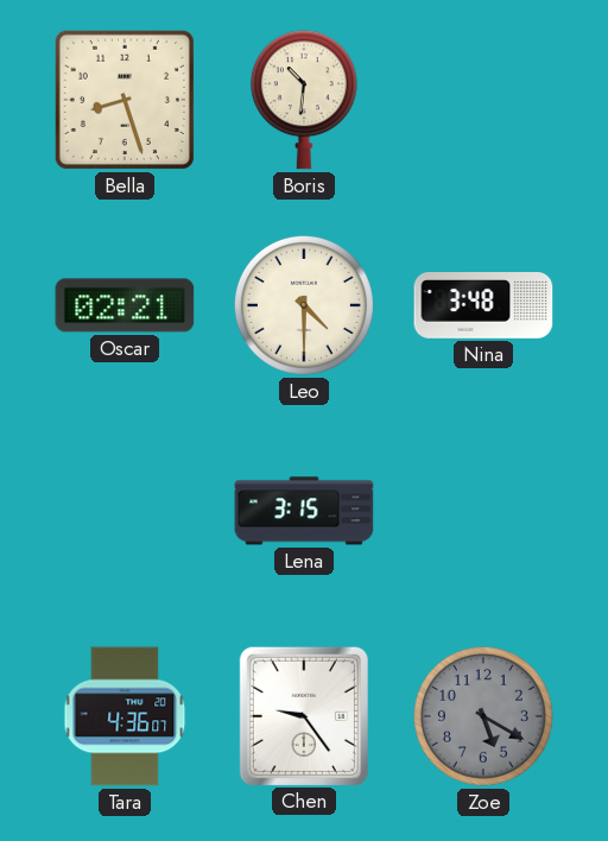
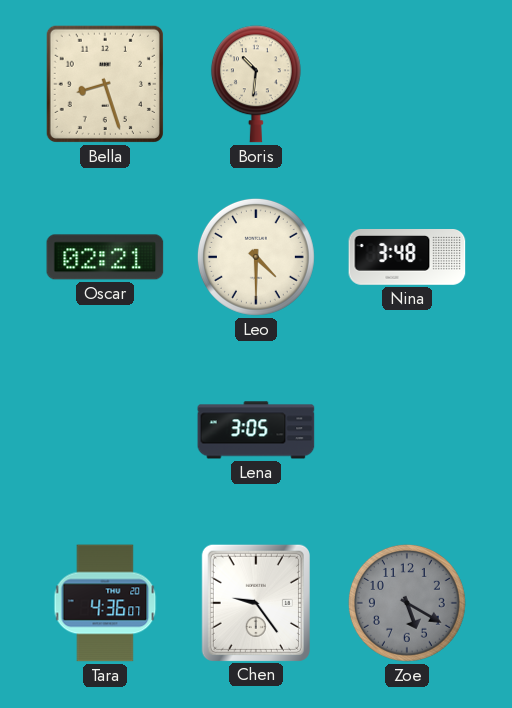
Lena: 3:15 -> 3:05 (256, 430)
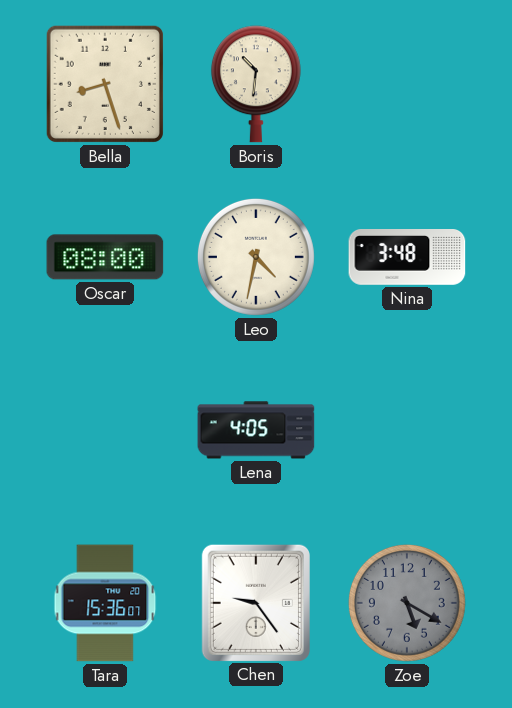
Oscar: 02:21 -> 08:00 (105, 257)
Leo: 4:30 -> 4:32 (256, 257)
Lena: 3:05 -> 4:05 (256, 430)
Tara: 4:36 -> 15:36 (105, 603)
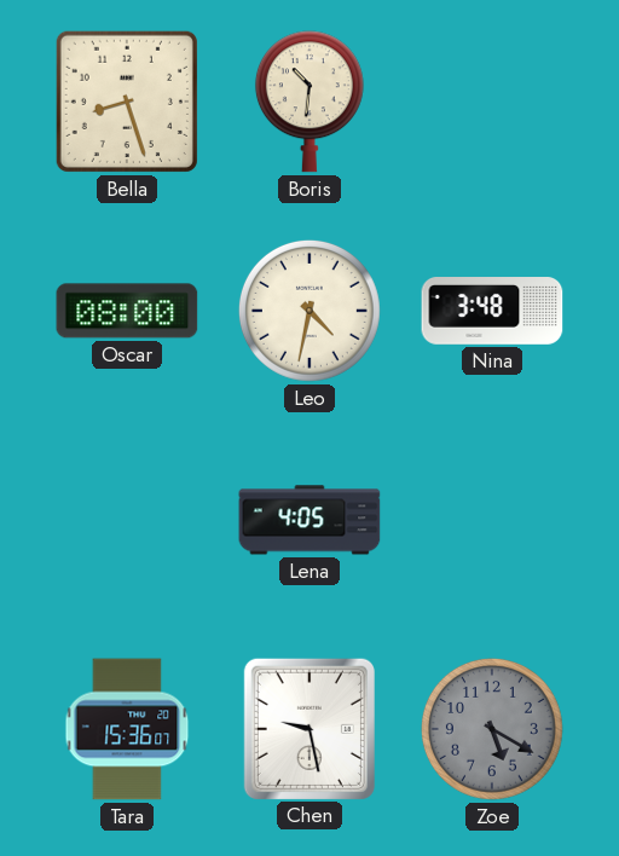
Chen: 9:24 -> 9:28 (309, 728)
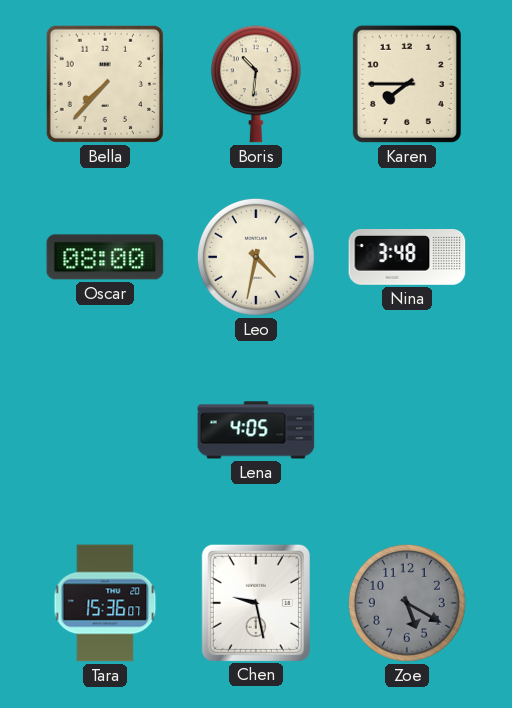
Bella: 8:27 -> 7:37 (105, 84)
Karen: none -> 7:45 (407, 84)
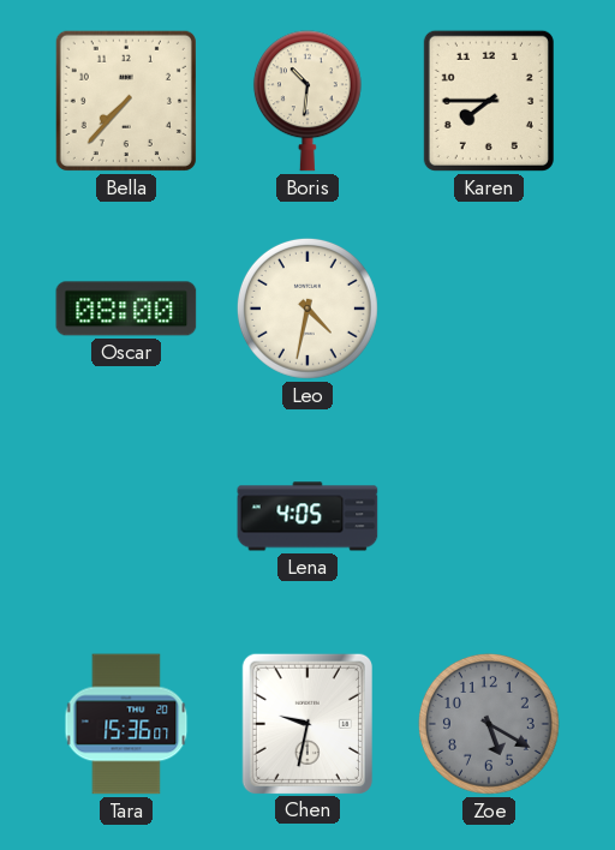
Nina: 3:48 -> none (407, 258)
Chen: 9:28 -> 9:32 (307, 723)
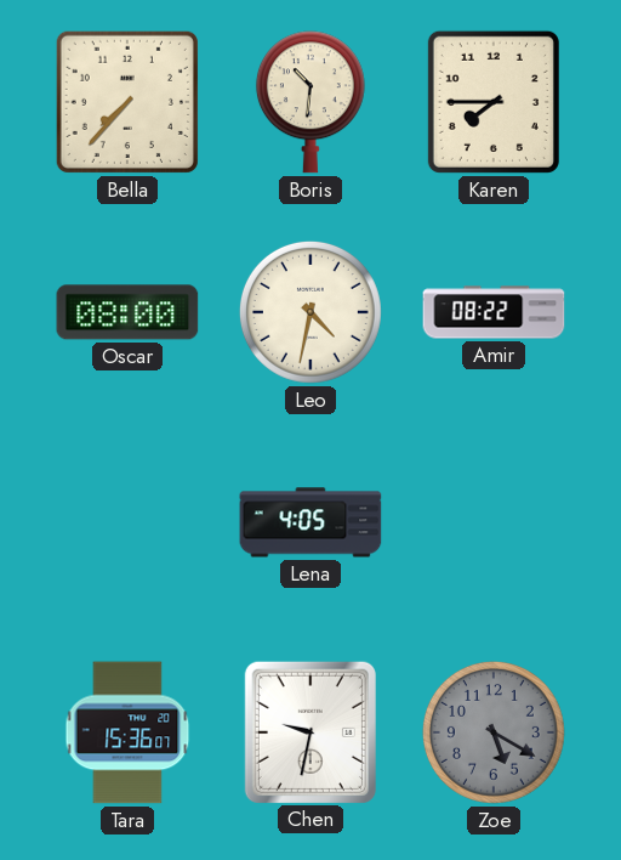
Amir: none -> 08:22 (494, 312)
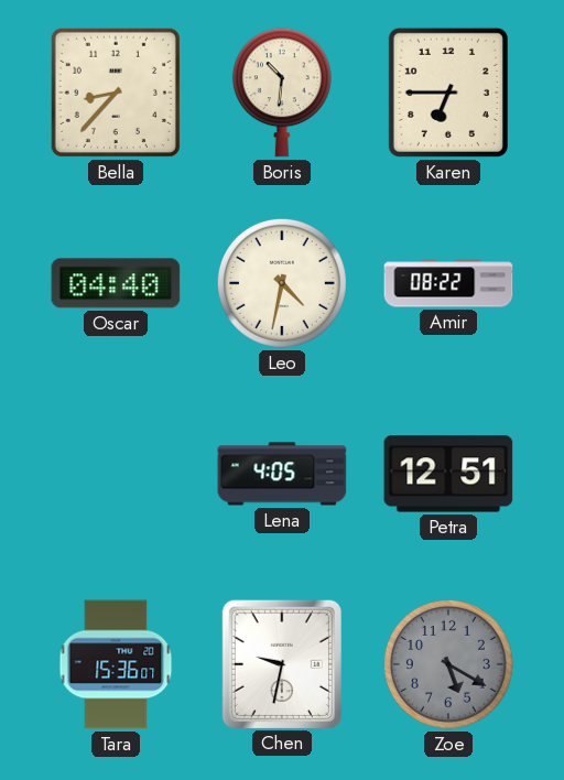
Bella: 7:37 -> 8:37 (116, 93)
Karen: 7:45 -> 6:45 (448, 93)
Oscar: 08:00 -> 04:40 (116, 283)
Petra: none -> 12:51 (448, 474)
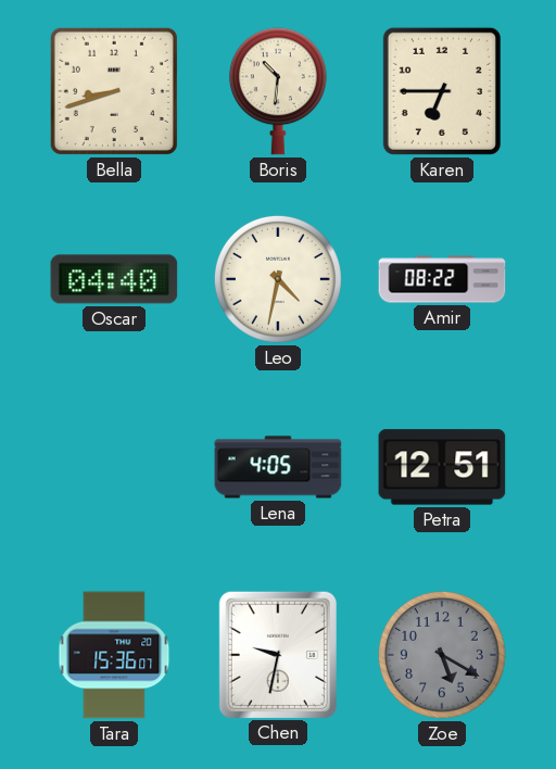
Bella: 8:37 -> 8:42 (114, 91)
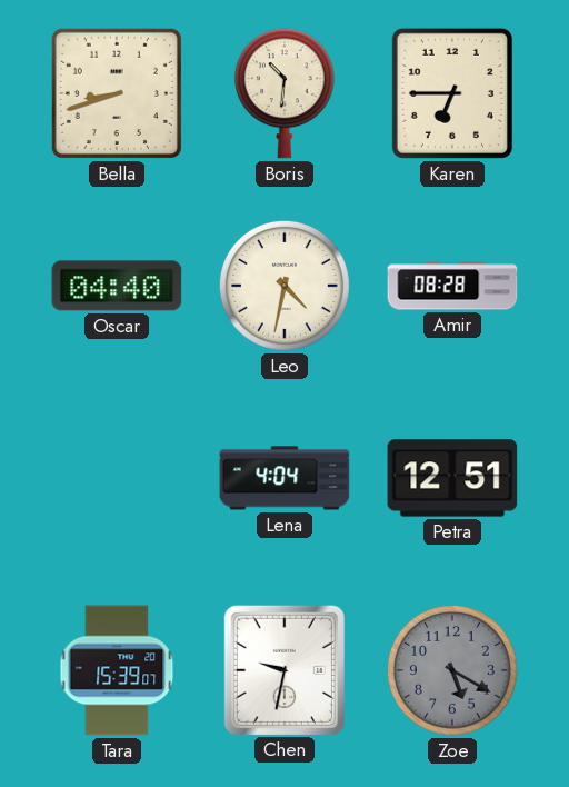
Amir: 08:22 -> 08:28 (452, 286)
Lena: 4:05 -> 4:04 (284, 478)
Tara: 15:36 -> 15:39 (117, 670)
